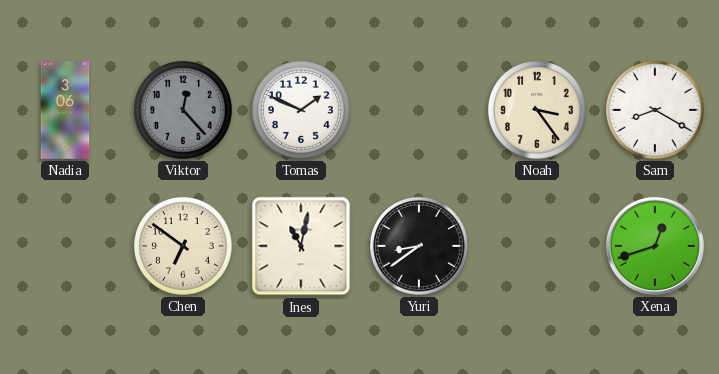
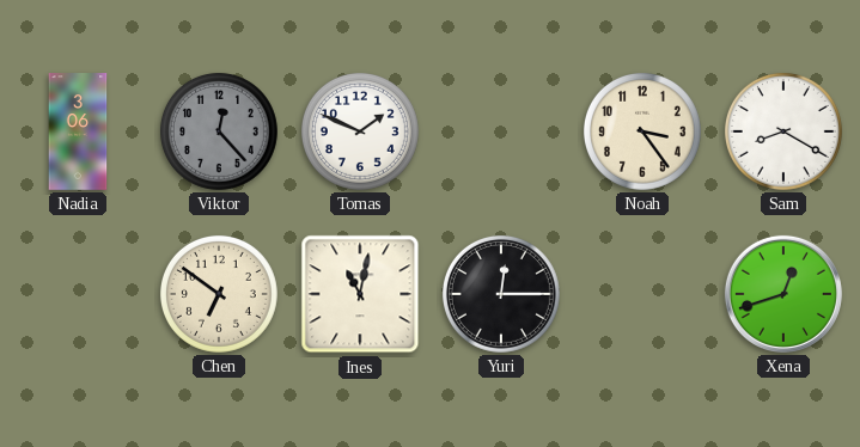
Yuri: 8:39 -> 12:15 (501, 294)
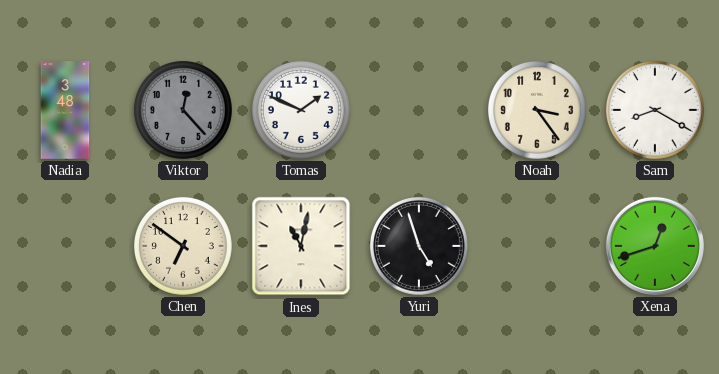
Nadia: 3:06 -> 3:48 (65, 110)
Yuri: 12:15 -> 4:57 (419, 246)
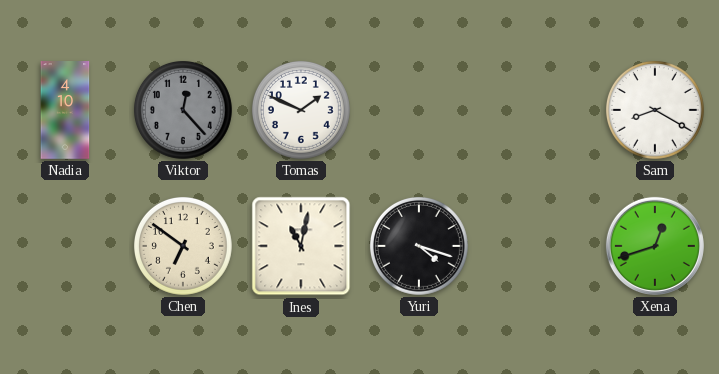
Nadia: 3:48 -> 4:10 (65, 110)
Noah: 3:24 -> none (537, 110)
Yuri: 4:57 -> 4:18 (419, 246)
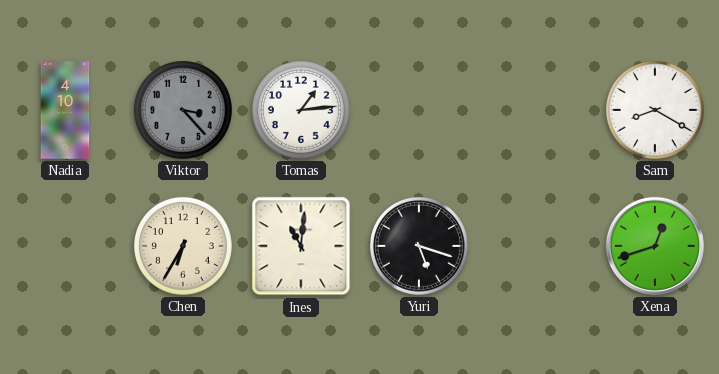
Viktor: 12:23 -> 3:23 (183, 110)
Tomas: 1:49 -> 1:14 (301, 110)
Chen: 6:51 -> 6:35 (183, 246)
Ines: 11:02 -> 11:01 (301, 246)
Yuri: 4:18 -> 5:18 (419, 246)
